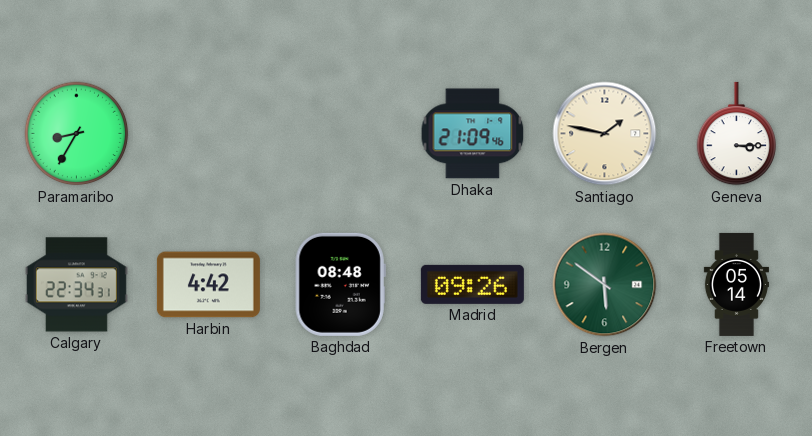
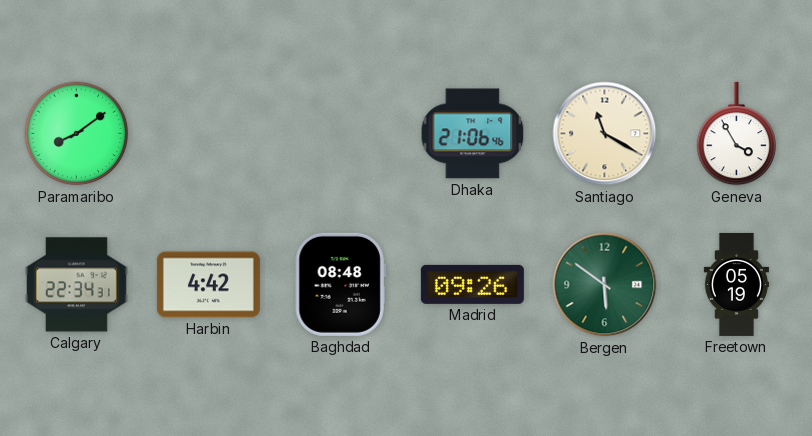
Paramaribo: 8:35 -> 8:09 (77, 134)
Dhaka: 21:09 -> 21:06 (473, 134)
Santiago: 1:47 -> 11:20 (605, 134)
Geneva: 3:15 -> 3:55 (737, 134)
Freetown: 05:14 -> 05:19 (736, 284)
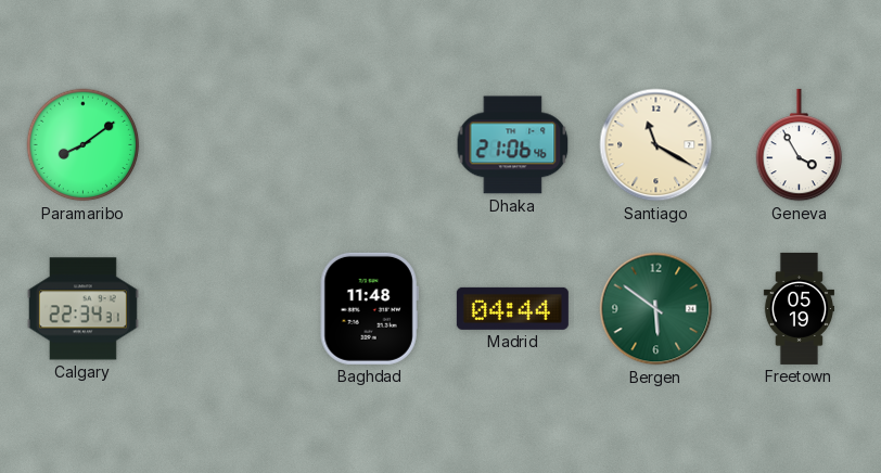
Harbin: 4:42 -> none (208, 285)
Baghdad: 08:48 -> 11:48 (369, 308)
Madrid: 09:26 -> 04:44 (512, 308)
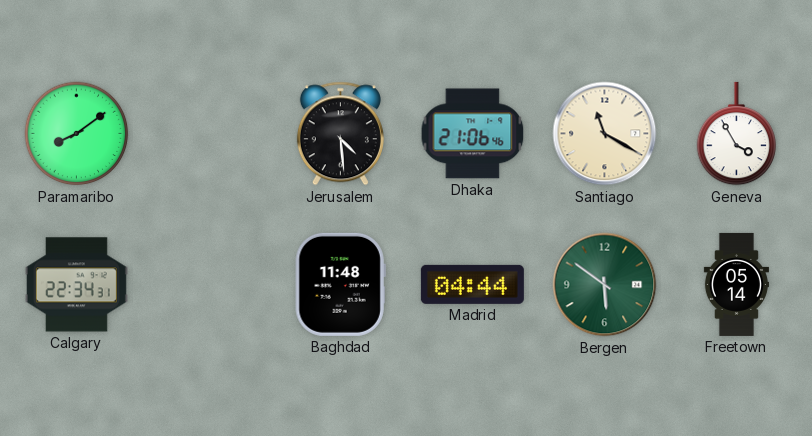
Jerusalem: none -> 4:29 (340, 134)
Freetown: 05:19 -> 05:14 (736, 284)
